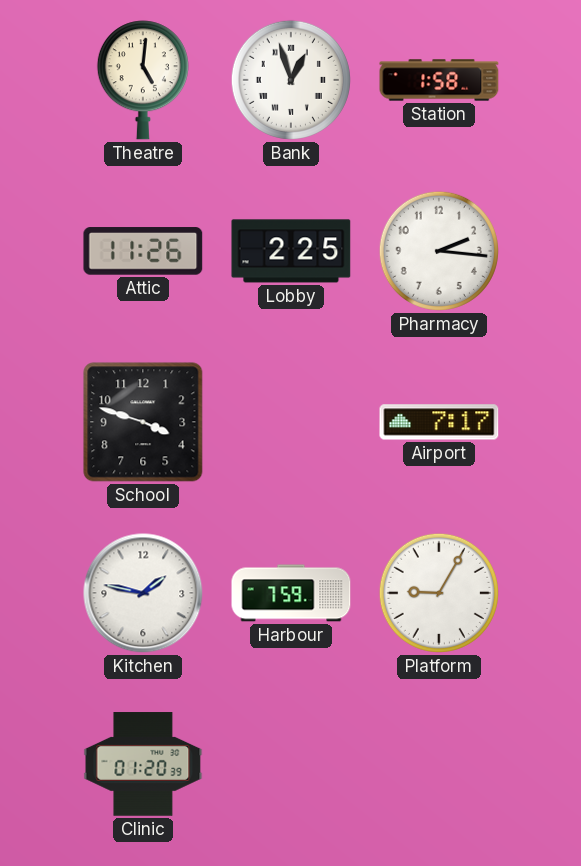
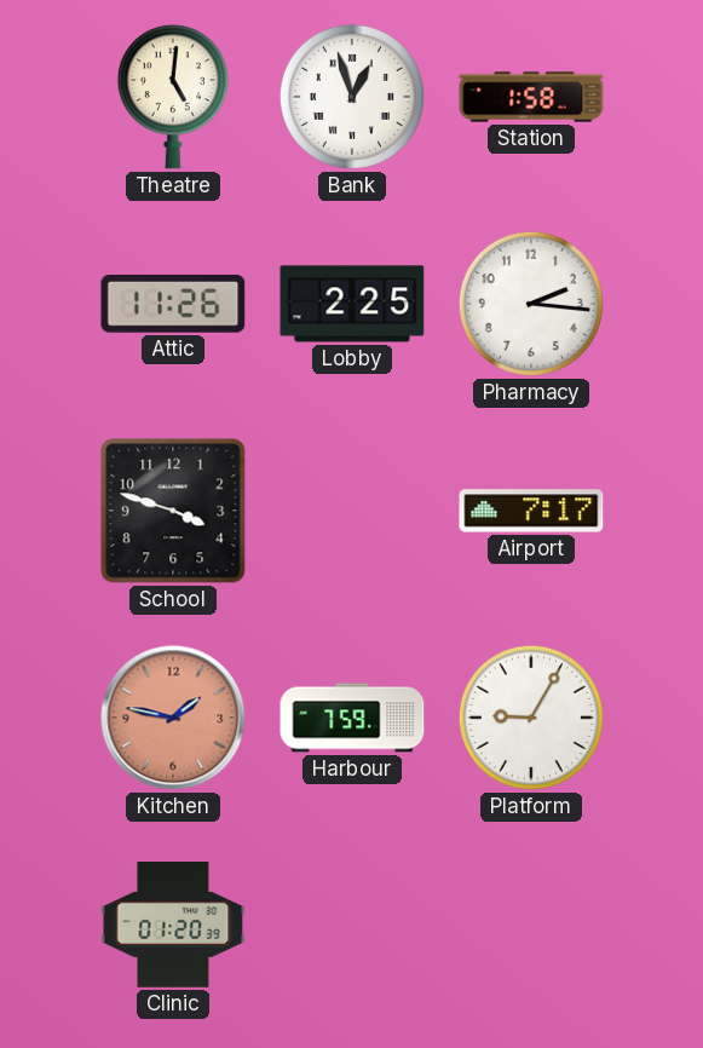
Kitchen dial: white -> salmon (173, 718)
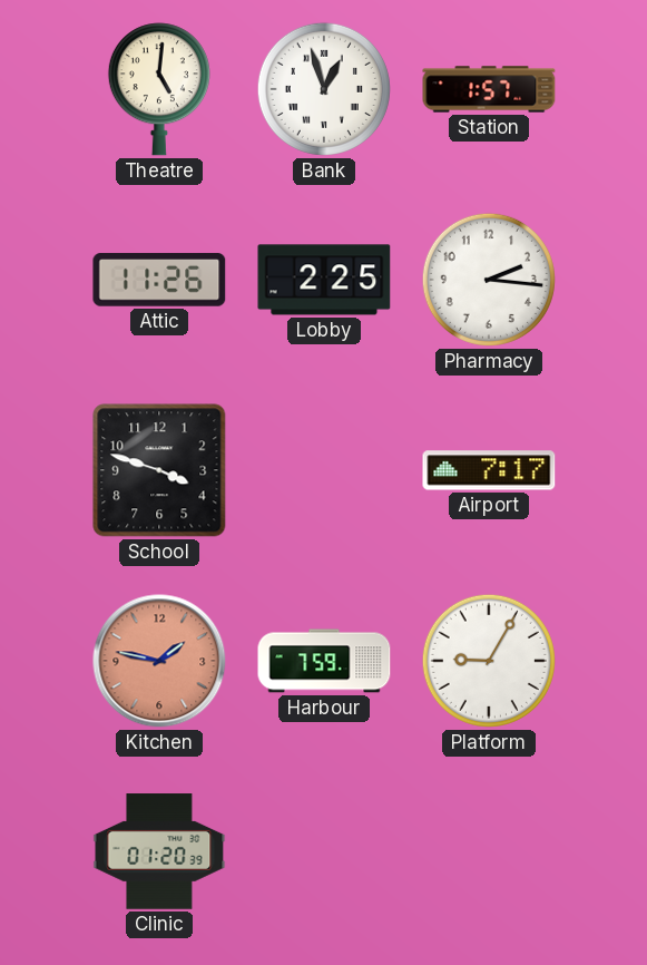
Station: 1:58 -> 1:57 (489, 89)
